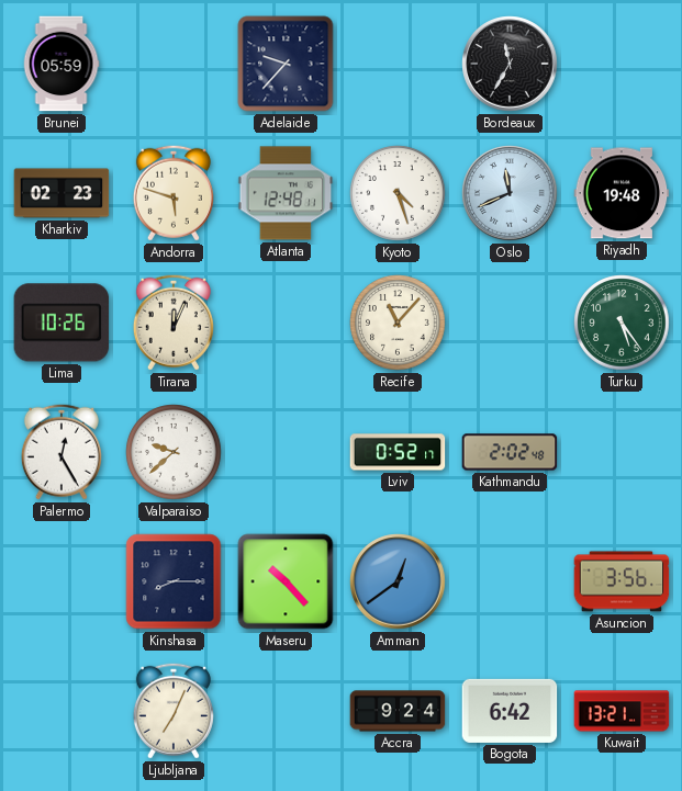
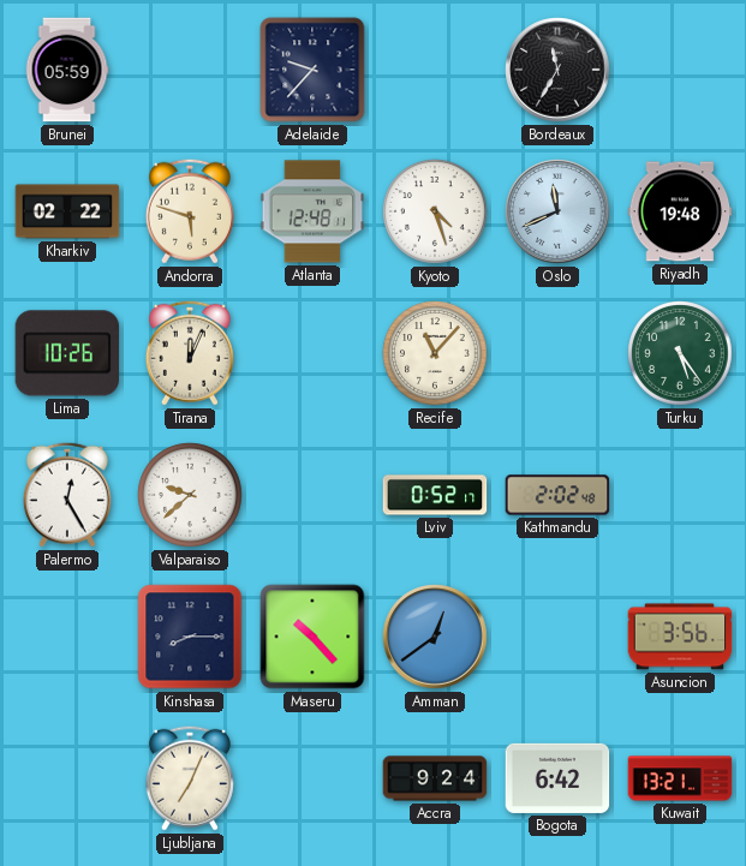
Kharkiv: 02:23 -> 02:22 (67, 211)
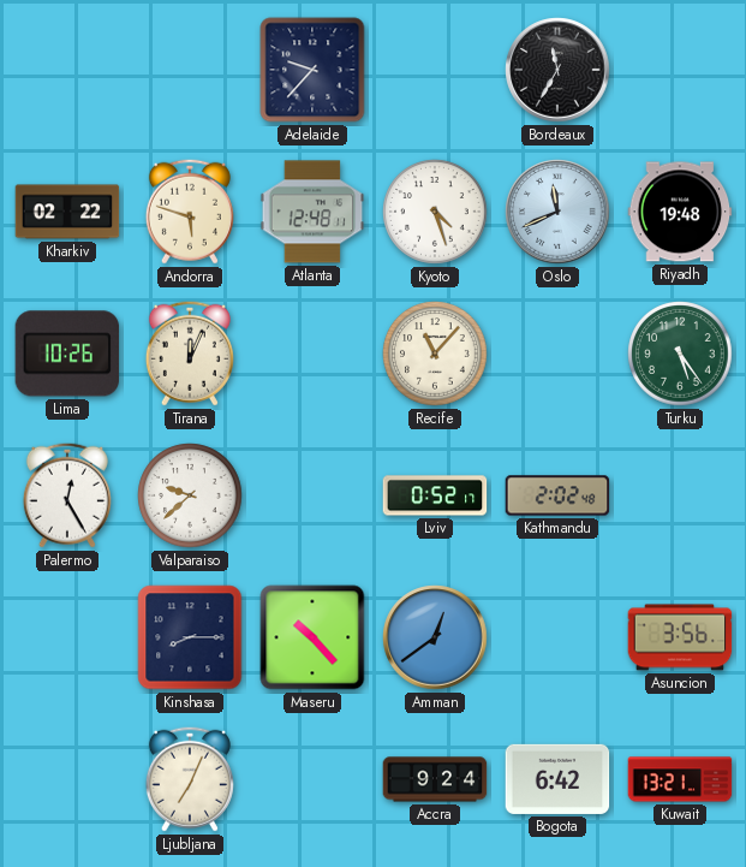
Brunei: 05:59 -> none (67, 70)
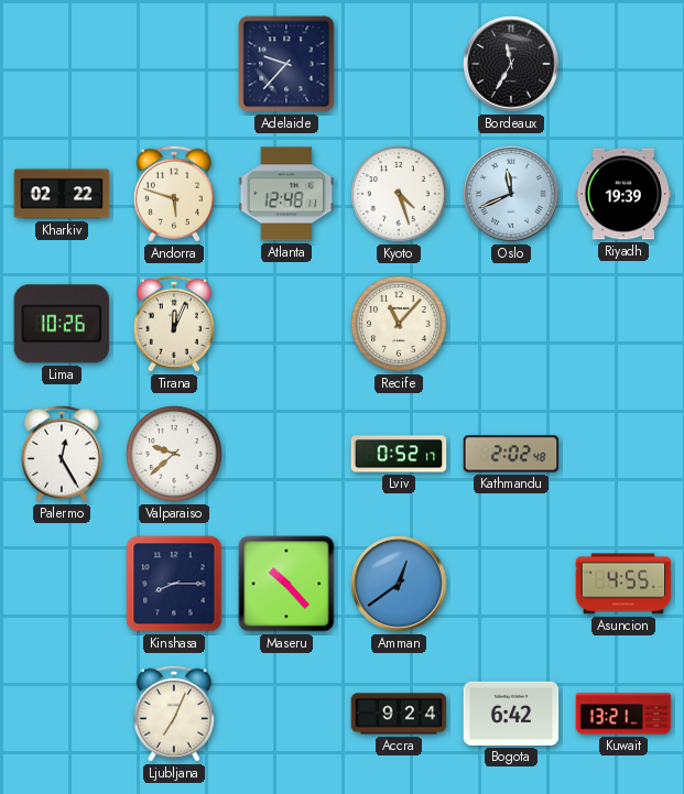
Riyadh: 19:48 -> 19:39 (623, 194)
Turku: 5:24 -> none (680, 354)
Asuncion: 3:56 -> 4:55 (623, 584)
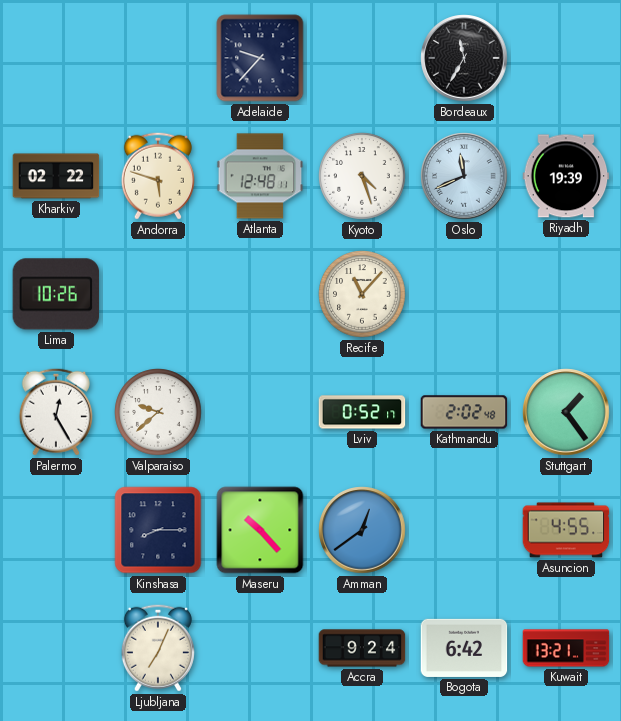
Tirana: 12:04 -> none (174, 324)
Stuttgart: none -> 1:24 (566, 412)
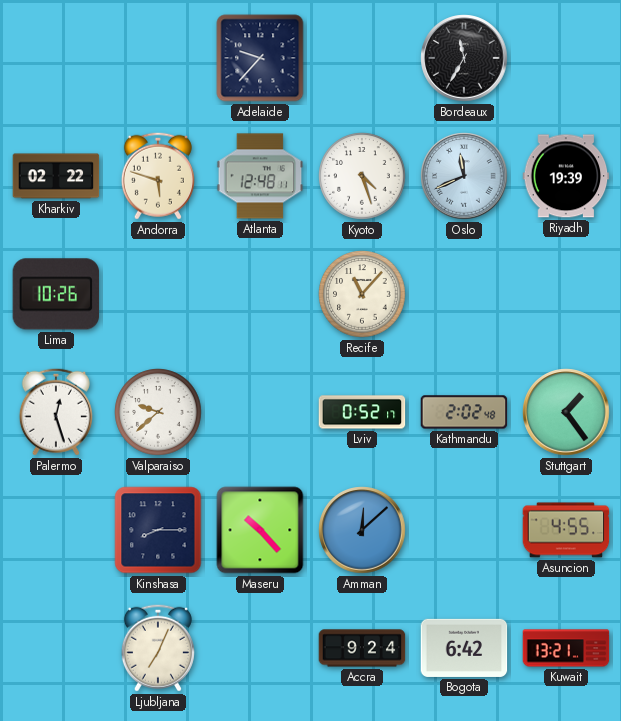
Palermo: 12:25 -> 12:27 (56, 412)
Amman: 12:39 -> 12:08 (362, 530)
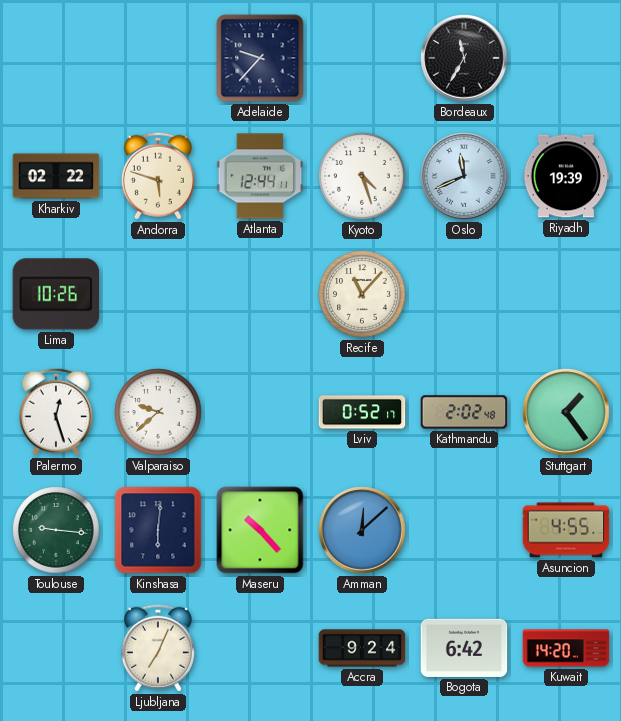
Atlanta: 12:48 -> 12:44 (260, 176)
Toulouse: none -> 9:16 (56, 530)
Kinshasa: 8:15 -> 6:01 (158, 530)
Kuwait: 13:21 -> 14:20 (566, 648)
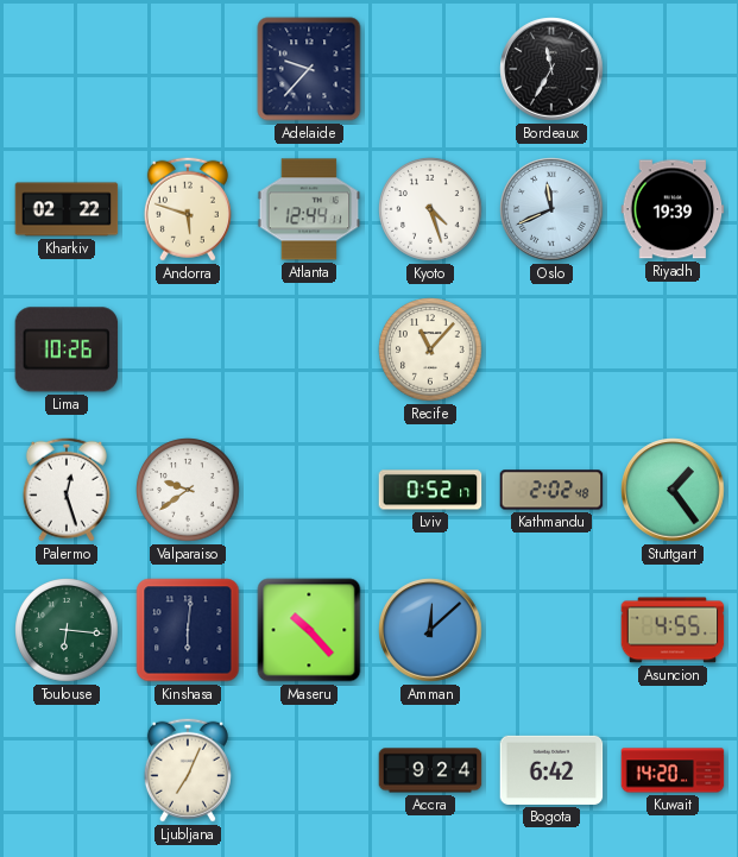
Valparaiso: 9:38 -> 9:39 (188, 490)
Toulouse: 9:16 -> 6:16 (67, 630)
